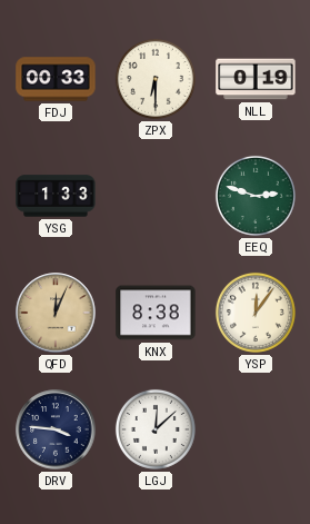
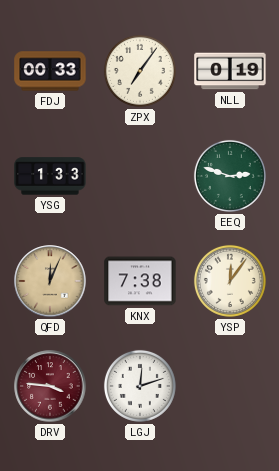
ZPX: 6:30 -> 7:06 (140, 71)
KNX: 8:38 -> 7:38 (140, 281)
DRV dial: navy -> burgundy (50, 386)
LGJ: 12:08 -> 12:12 (140, 386)
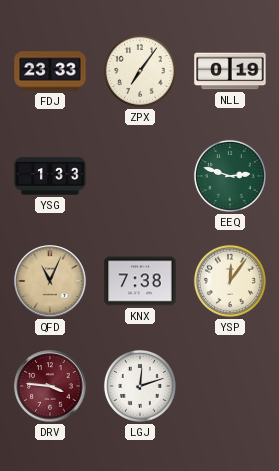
FDJ: 00:33 -> 23:33 (50, 71)
QFD: 12:04 -> 11:04 (50, 281)
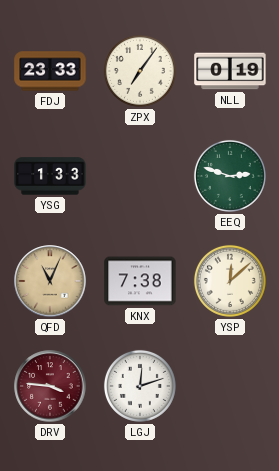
YSP: 12:06 -> 12:08 (230, 281)
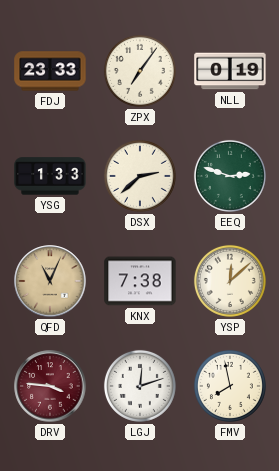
DSX: none -> 2:38 (140, 176)
FMV: none -> 7:58 (230, 386)
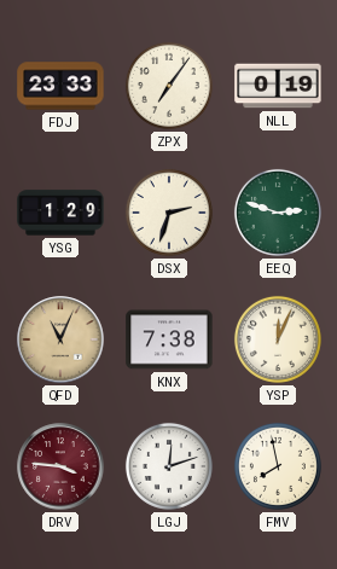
YSG: 1:33 -> 1:29 (60, 213)
DSX: 2:38 -> 2:33 (169, 213)
YSP: 12:08 -> 12:04 (278, 339)
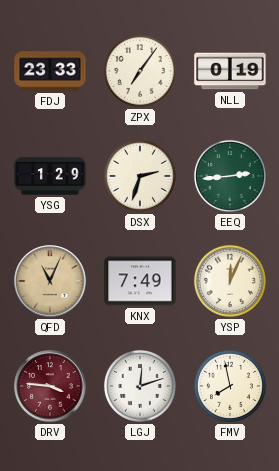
EEQ: 2:48 -> 2:44 (230, 176)
KNX: 7:38 -> 7:49 (140, 281)
